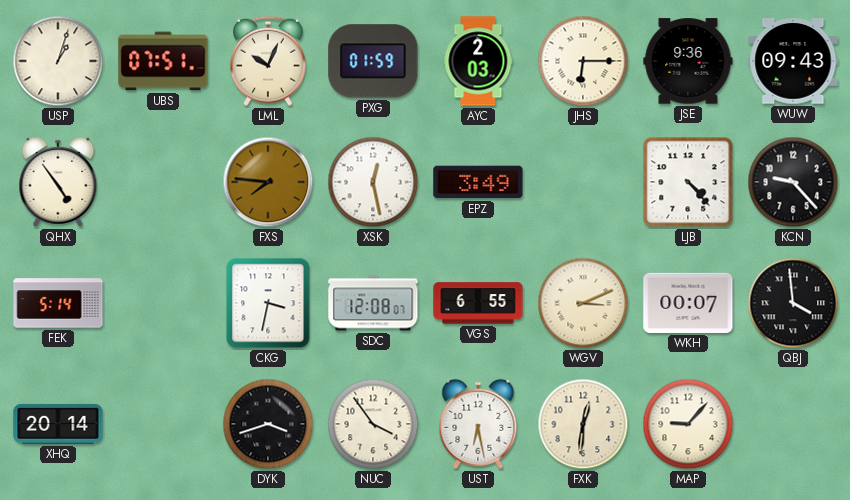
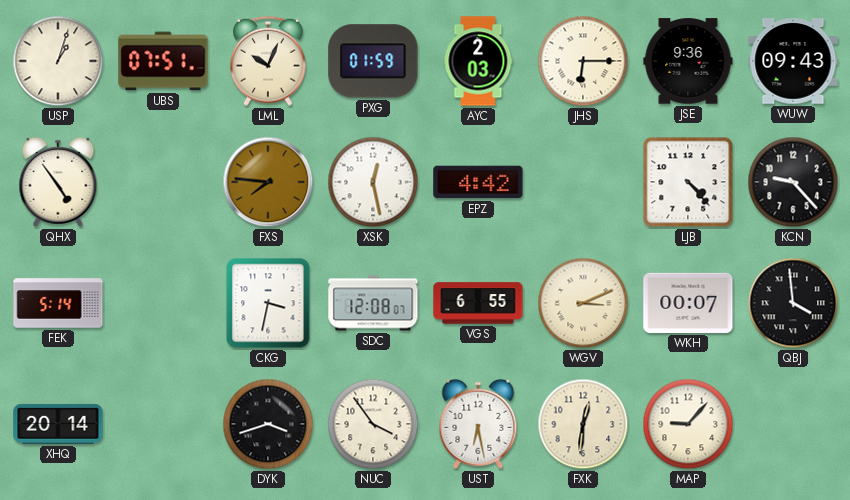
EPZ: 3:49 -> 4:42 (478, 182)
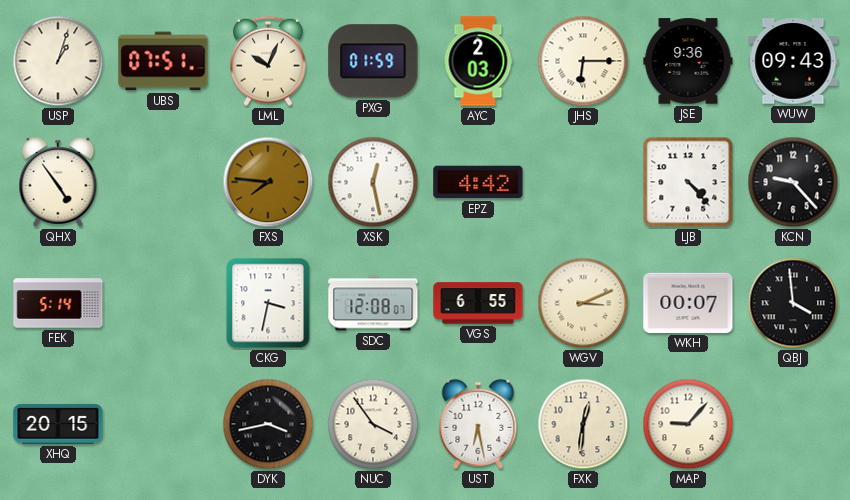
XHQ: 20:14 -> 20:15 (58, 424)
DYK: 3:42 -> 3:43 (268, 424)
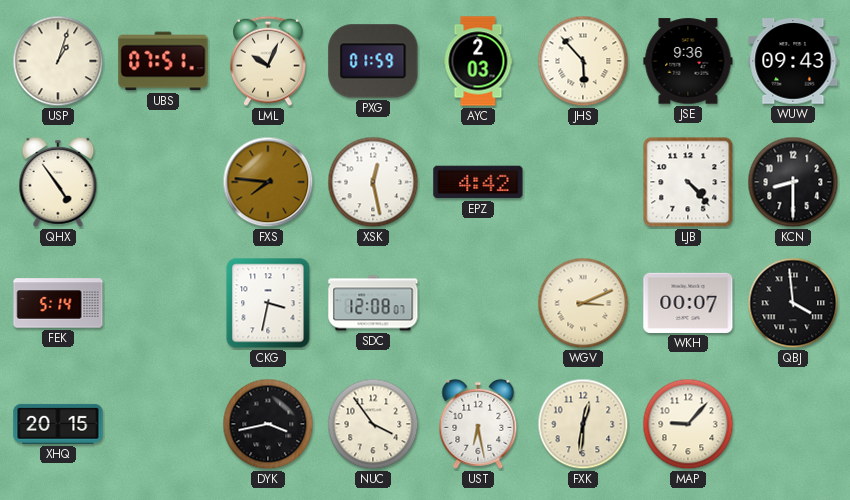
JHS: 6:15 -> 5:53 (583, 61)
KCN: 9:23 -> 8:30 (793, 182)
VGS: 6:55 -> none (478, 303)
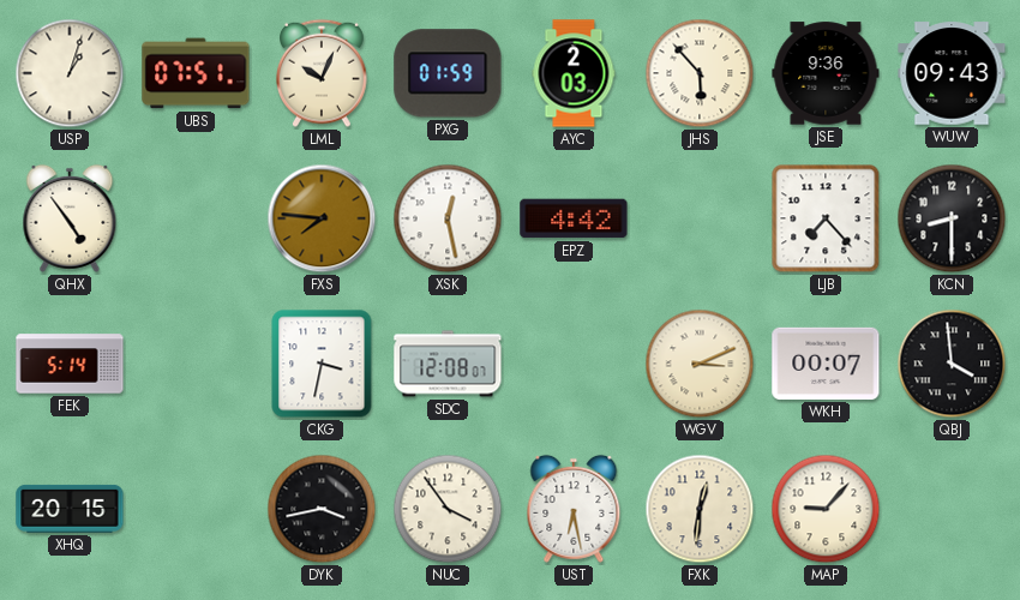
LJB: 4:23 -> 7:23 (826, 218)
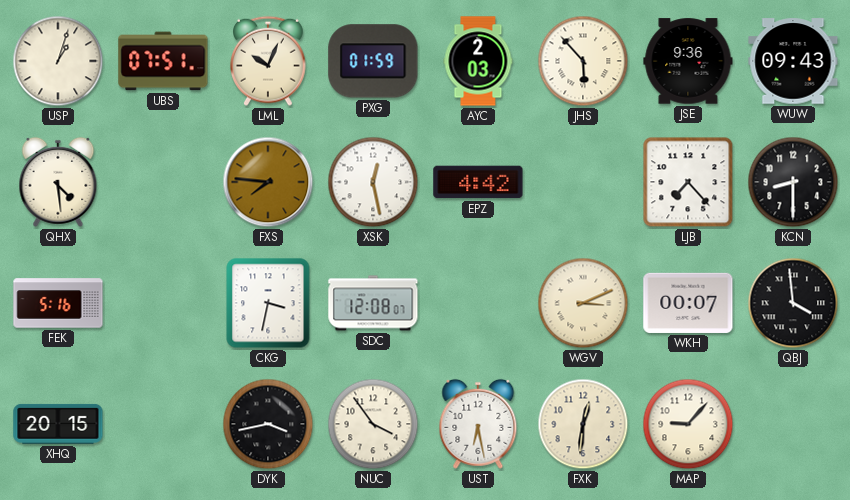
QHX: 4:54 -> 4:29 (58, 182)
FEK: 5:14 -> 5:16 (58, 303)
